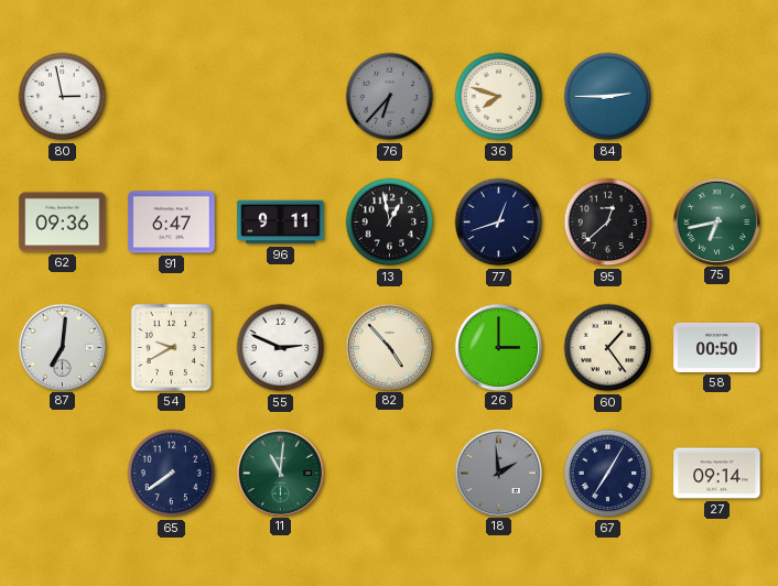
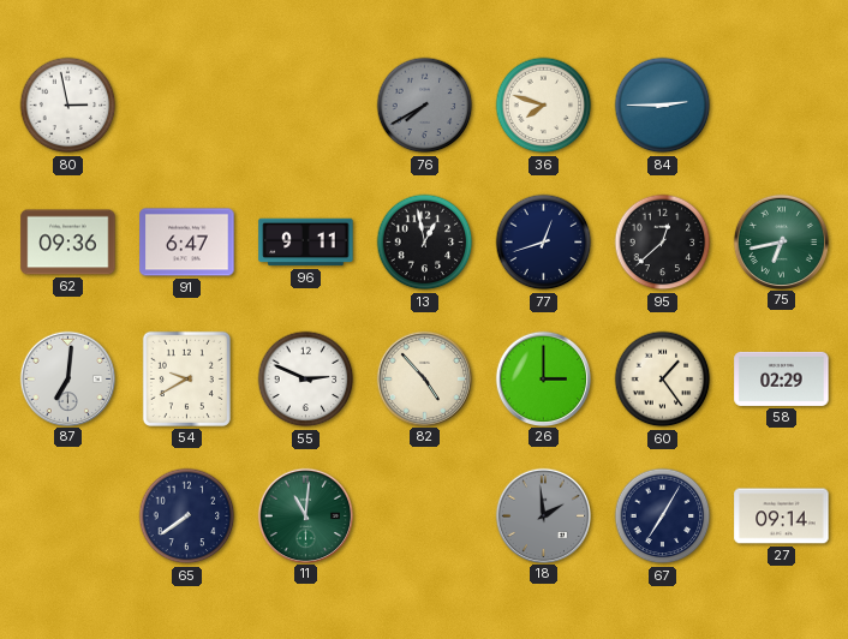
76: 6:37 -> 7:40 (425, 106)
58: 00:50 -> 02:29 (782, 378)
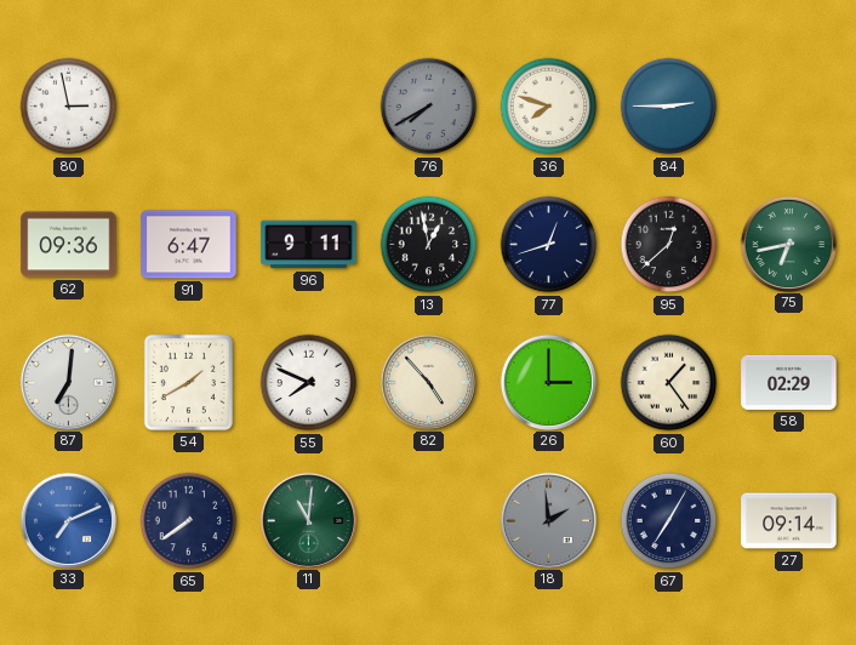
54: 9:40 -> 1:40 (188, 382)
55: 2:49 -> 7:49 (309, 383)
33: none -> 7:11 (68, 520)
